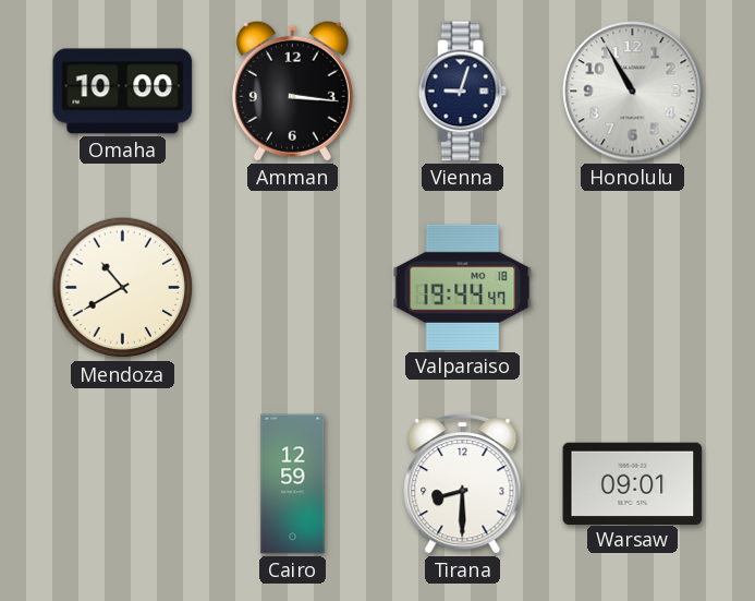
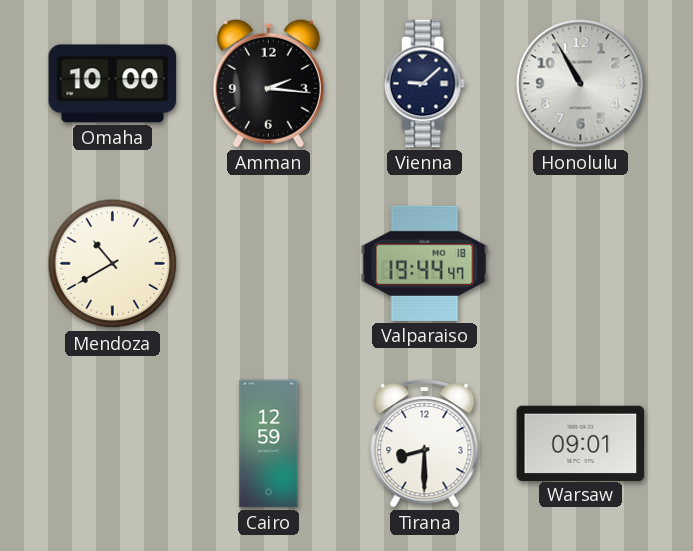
Amman: 3:16 -> 2:16 (268, 83)
Vienna: 9:03 -> 9:08 (424, 84)
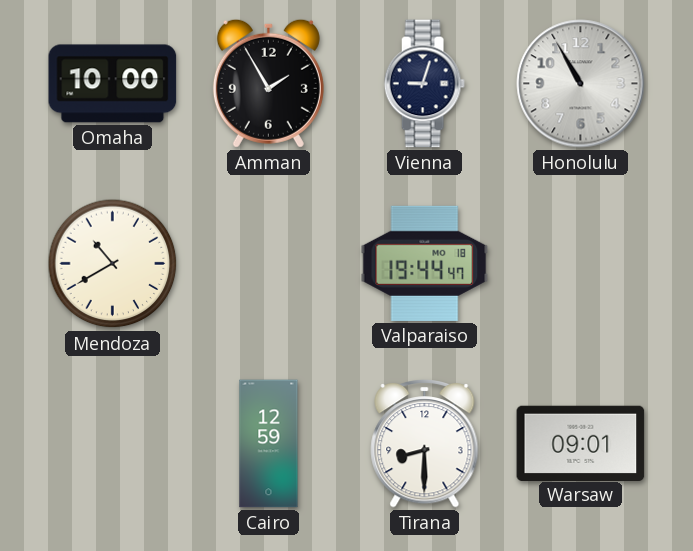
Amman: 2:16 -> 1:55 (268, 83)
Vienna: 9:08 -> 9:03 (424, 84)
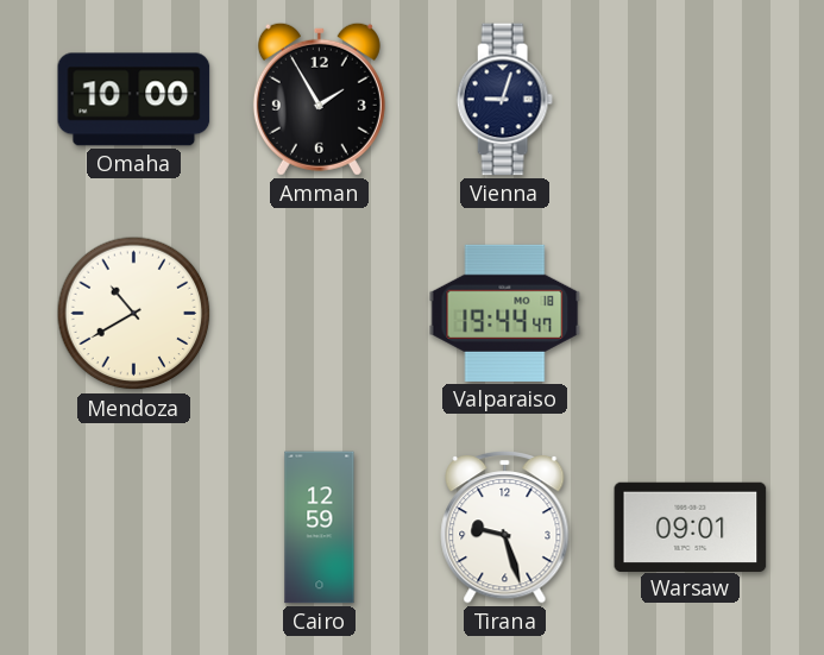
Honolulu: 10:55 -> none (581, 84)
Tirana: 8:30 -> 9:27 (505, 528)
